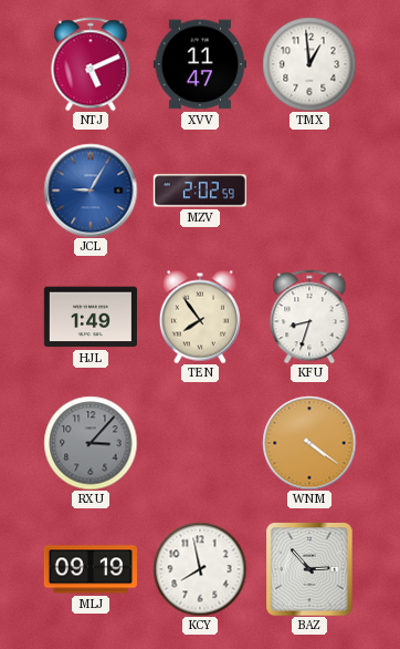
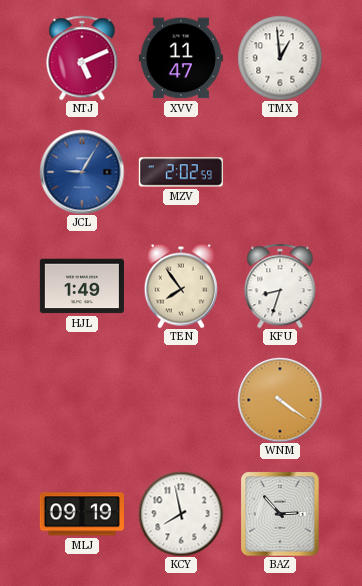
RXU: 3:07 -> none (91, 443)
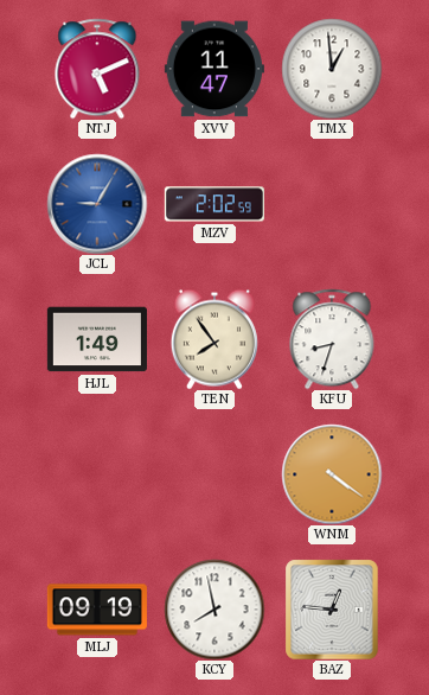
BAZ: 2:53 -> 12:46 (332, 610)
